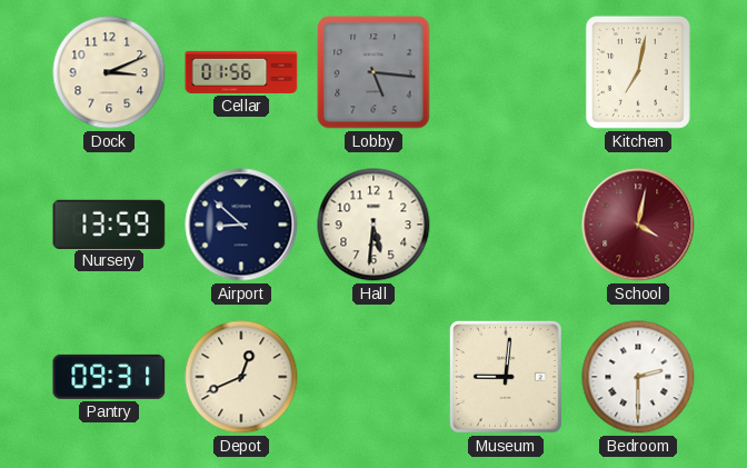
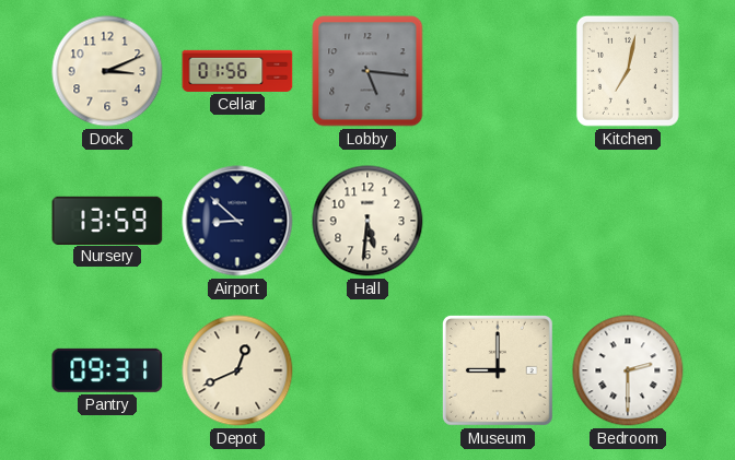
School: 4:02 -> none (638, 225)
Museum: 9:01 -> 9:00 (498, 370)
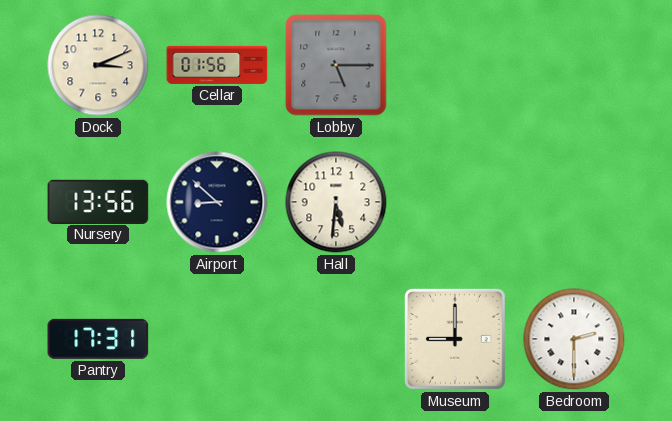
Lobby: 5:16 -> 5:15 (336, 65)
Kitchen: 7:02 -> none (628, 71)
Nursery: 13:59 -> 13:56 (98, 201)
Pantry: 09:31 -> 17:31 (98, 339)
Depot: 12:41 -> none (237, 370)
